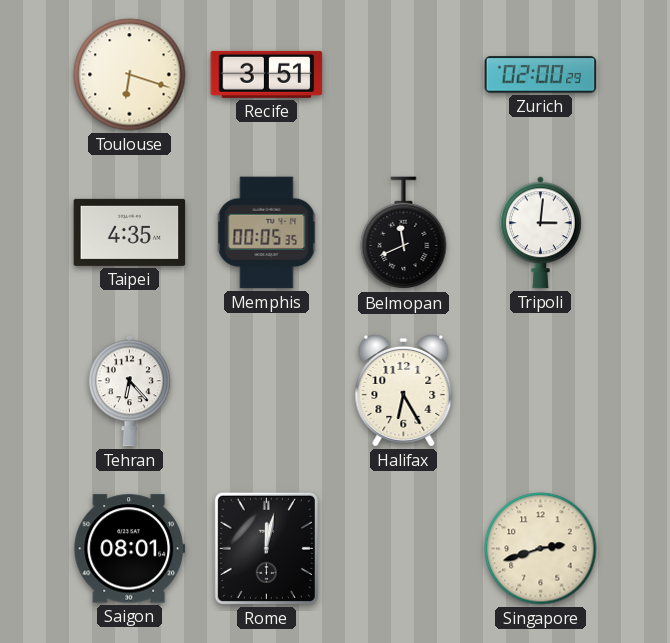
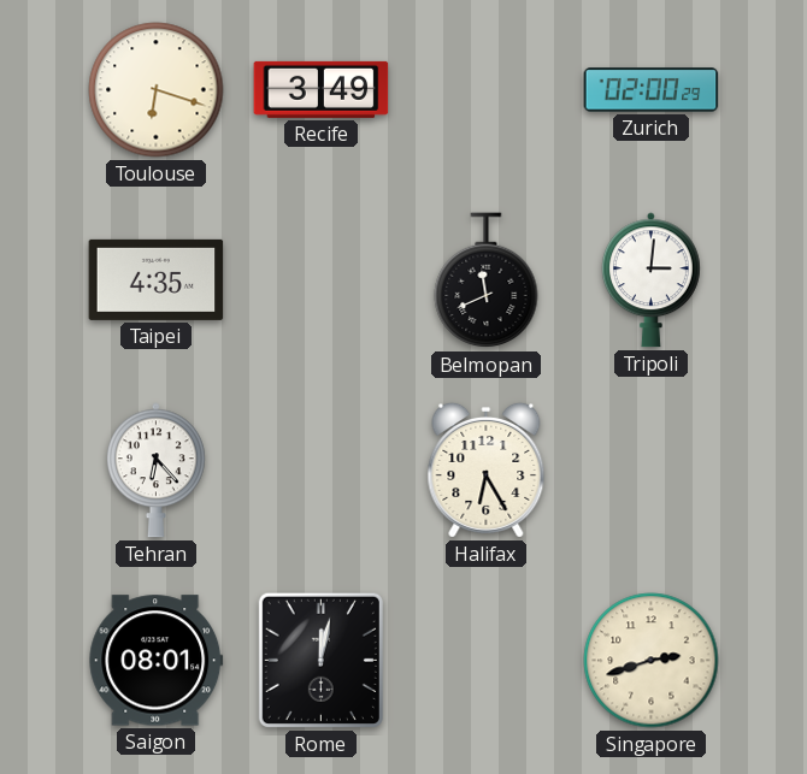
Recife: 3:51 -> 3:49 (322, 89)
Memphis: 00:05 -> none (267, 233)
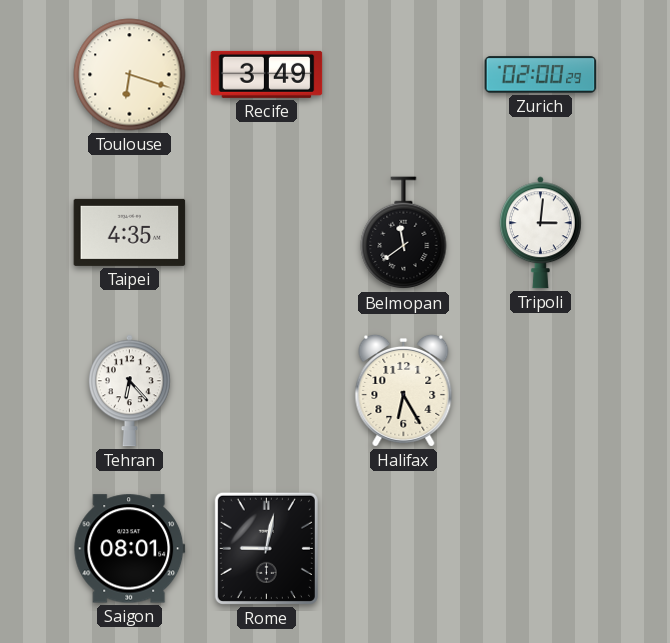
Belmopan: 11:41 -> 11:39 (404, 233)
Rome: 12:02 -> 9:02 (266, 548)
Singapore: 2:42 -> none (652, 661)
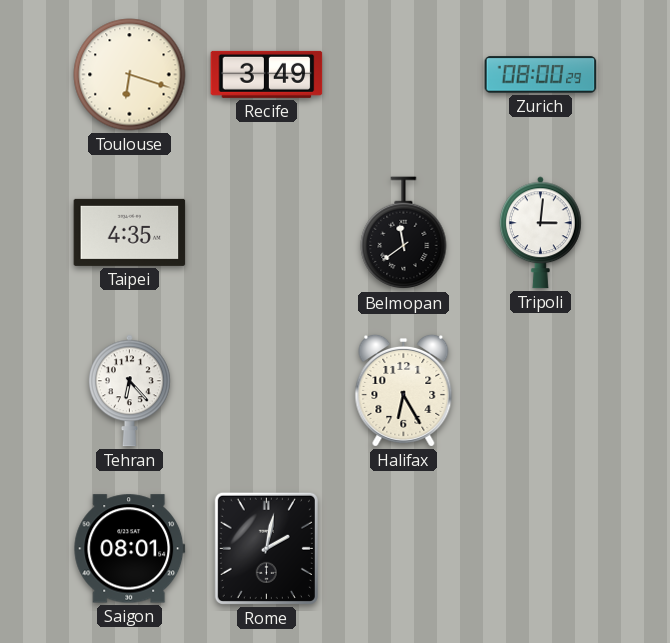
Zurich: 02:00 -> 08:00 (541, 75)
Rome: 9:02 -> 2:02 (266, 548)
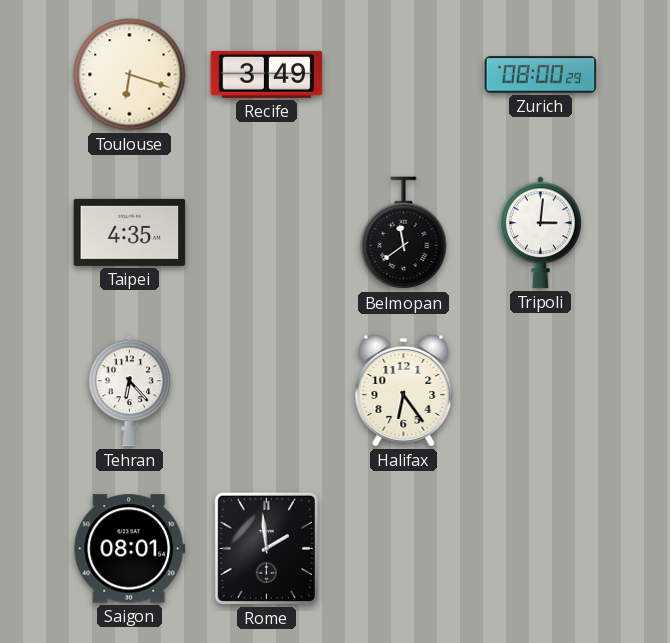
Halifax: 6:25 -> 6:24 (404, 390)
Rome: 2:02 -> 1:59 (266, 548)
